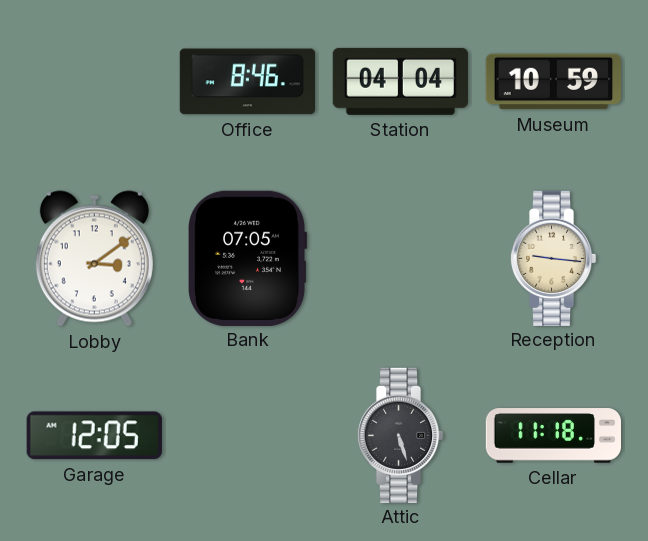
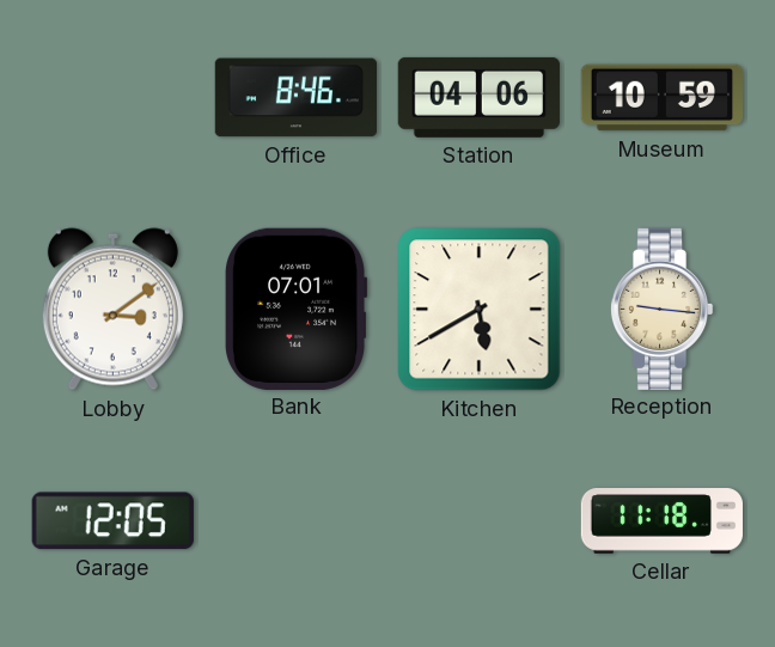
Station: 04:04 -> 04:06 (478, 97)
Bank: 07:05 -> 07:01 (297, 309)
Kitchen: none -> 5:40 (480, 310)
Attic: 5:27 -> none (400, 435)
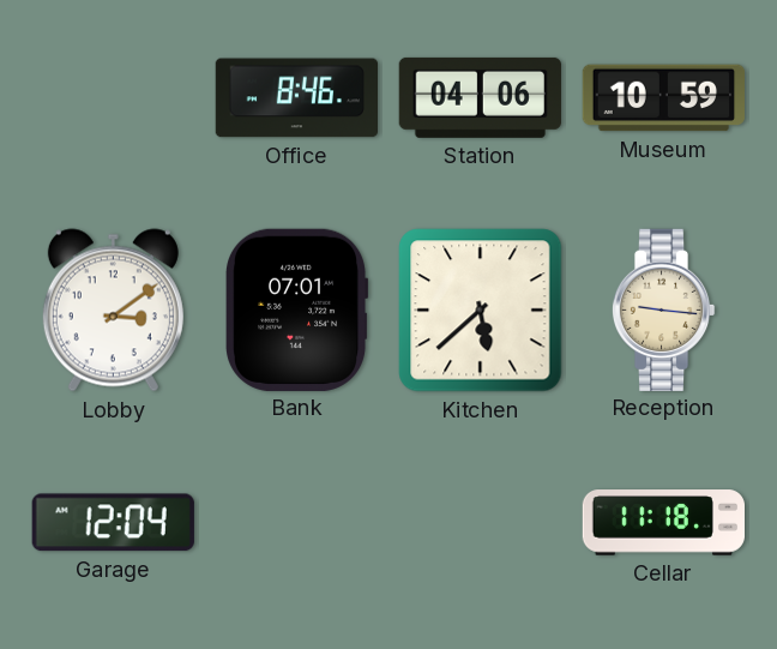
Kitchen: 5:40 -> 5:38 (481, 311)
Garage: 12:05 -> 12:04 (113, 523)
